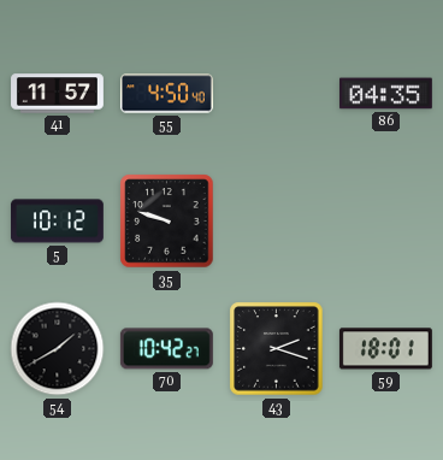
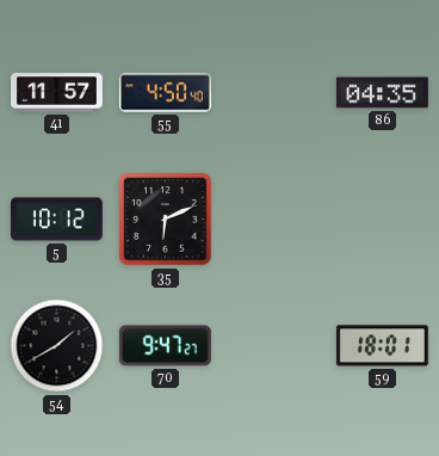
35: 9:48 -> 6:11 (166, 220)
70: 10:42 -> 9:47 (165, 346)
43: 2:18 -> none (277, 349)
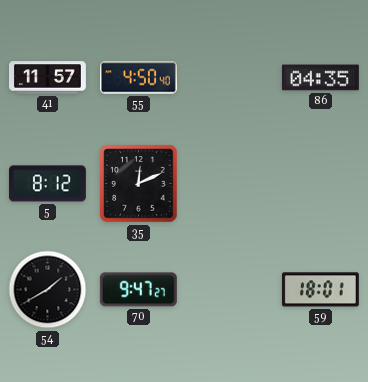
5: 10:12 -> 8:12 (47, 184)
35: 6:11 -> 12:11 (139, 184)
